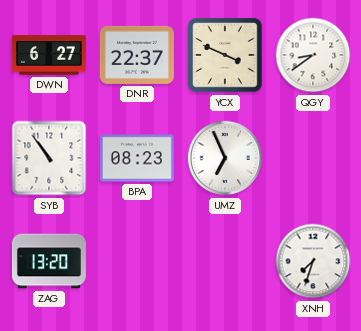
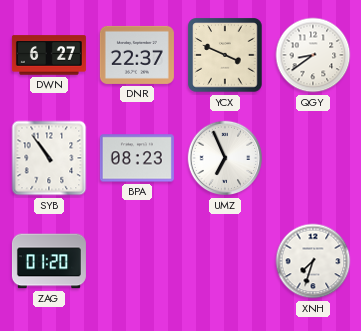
ZAG: 13:20 -> 01:20 (49, 261)
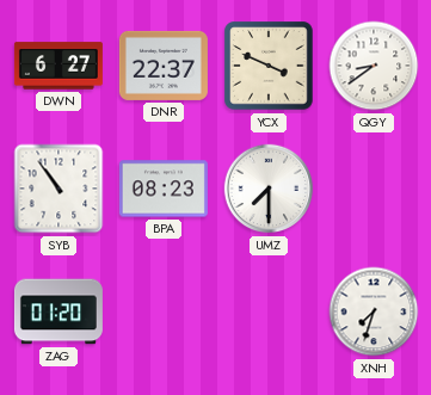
UMZ: 6:56 -> 7:30 (269, 189)
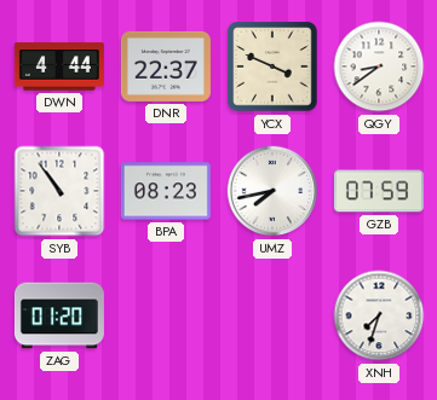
DWN: 6:27 -> 4:44 (59, 66)
UMZ: 7:30 -> 7:43 (272, 191)
GZB: none -> 07:59 (379, 191)
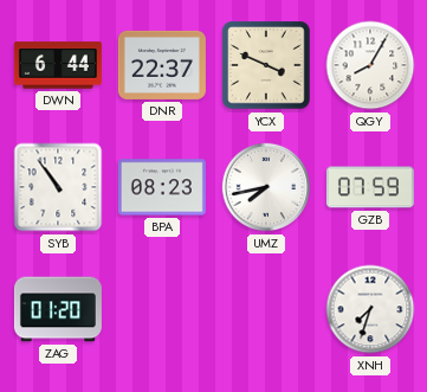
DWN: 4:44 -> 6:44 (58, 65)
QGY: 8:39 -> 8:05 (370, 65)
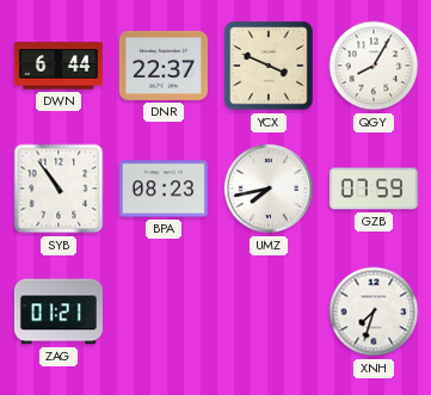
ZAG: 01:20 -> 01:21 (59, 311)
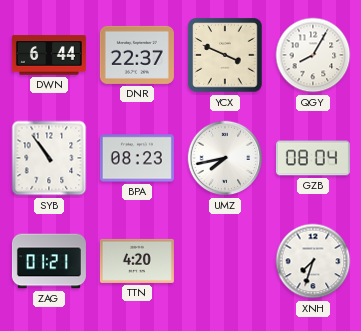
GZB: 07:59 -> 08:04 (313, 158)
TTN: none -> 4:20 (137, 261)
